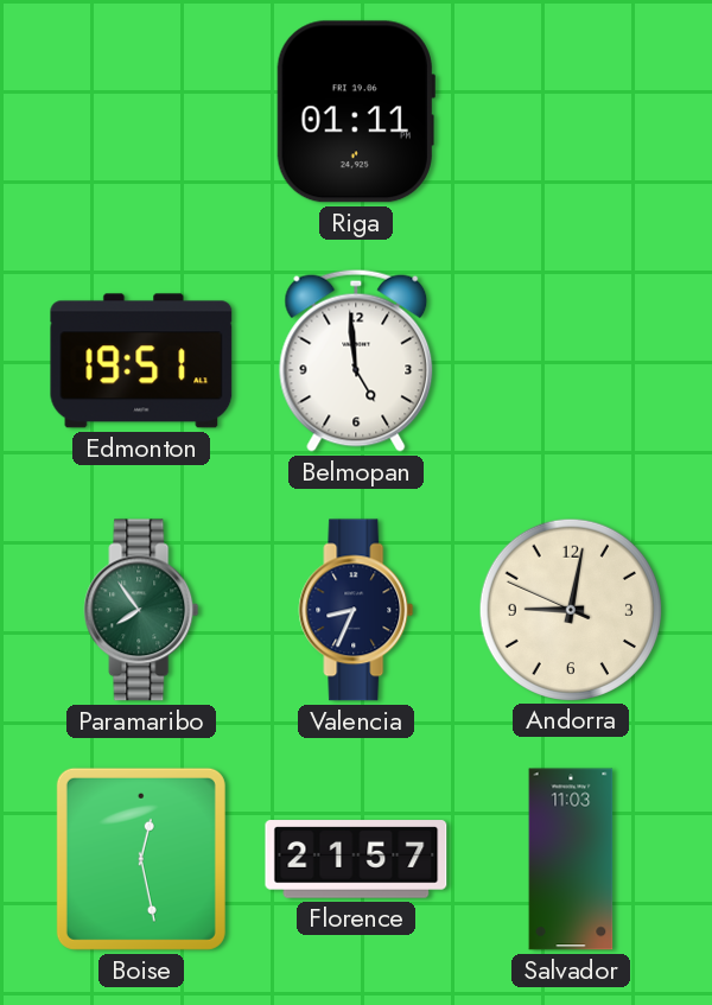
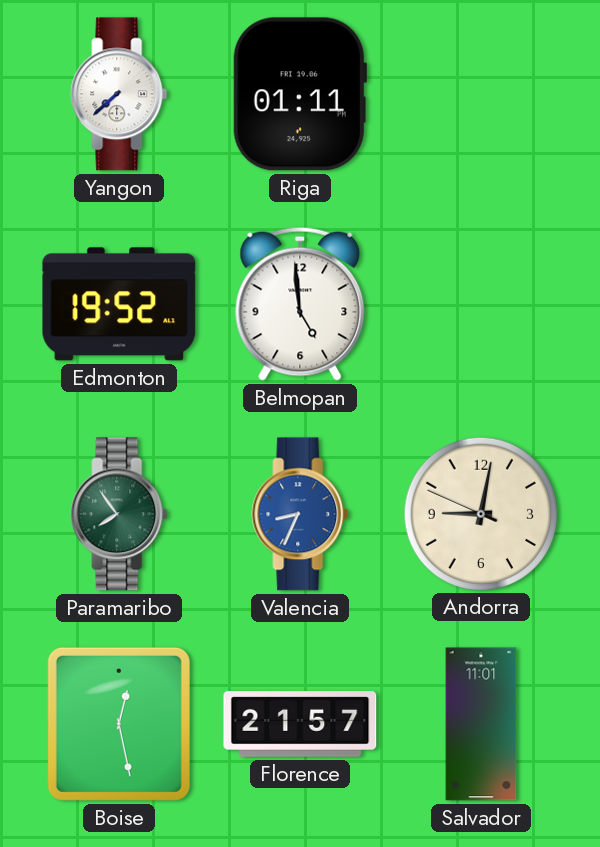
Yangon: none -> 7:38 (119, 94)
Edmonton: 19:51 -> 19:52 (119, 304)
Valencia dial: navy -> blue (300, 514)
Salvador: 11:03 -> 11:01 (481, 724)
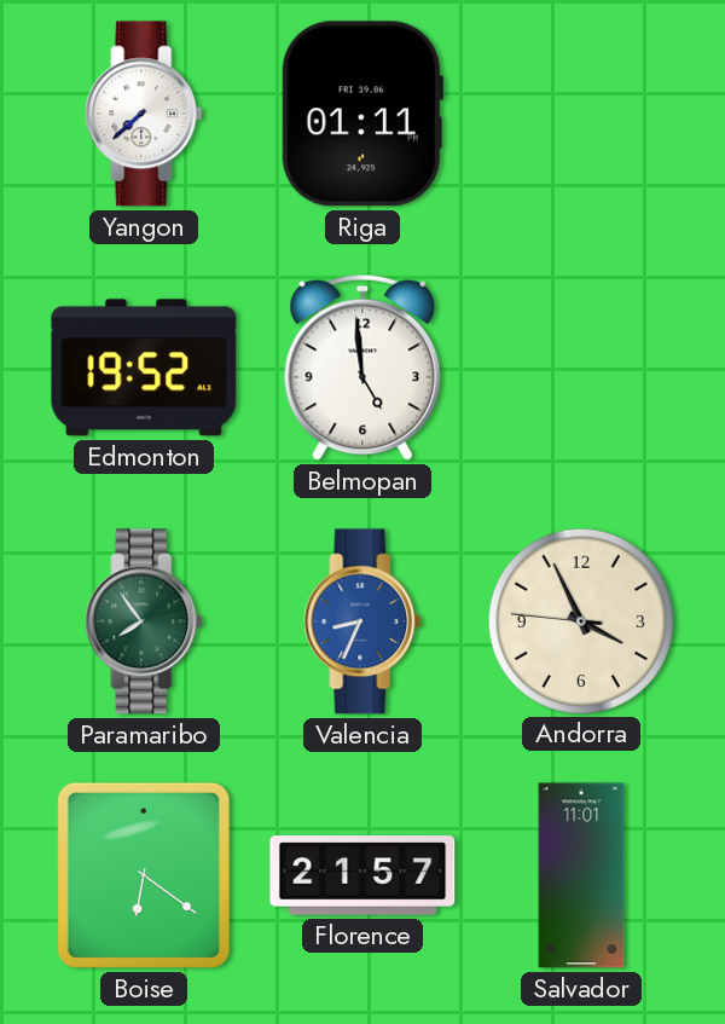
Andorra: 9:01 -> 3:55 (580, 620)
Boise: 12:28 -> 6:21 (144, 875)
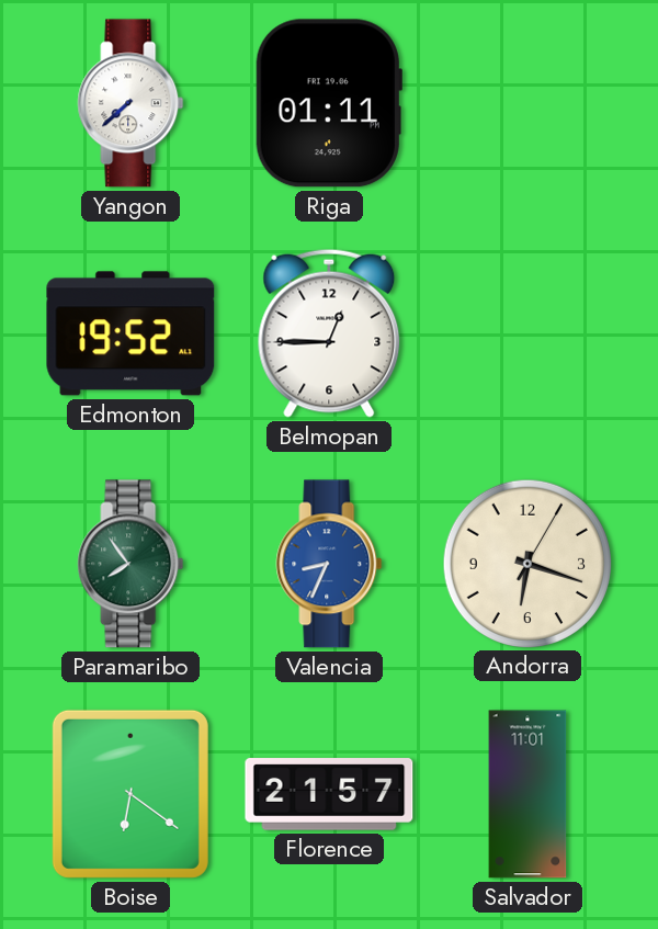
Belmopan: 4:59 -> 12:45 (329, 333)
Andorra: 3:55 -> 6:18 (526, 563)
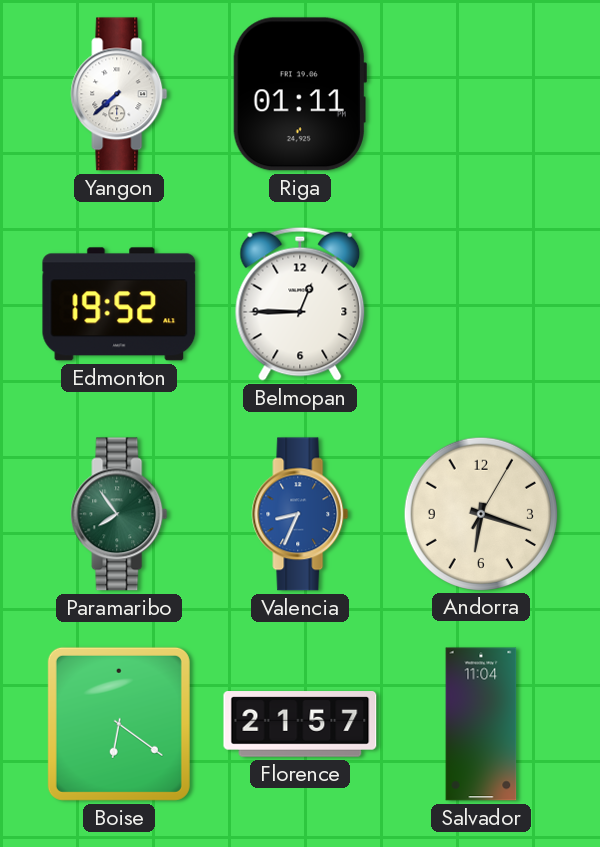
Salvador: 11:01 -> 11:04 (481, 724)
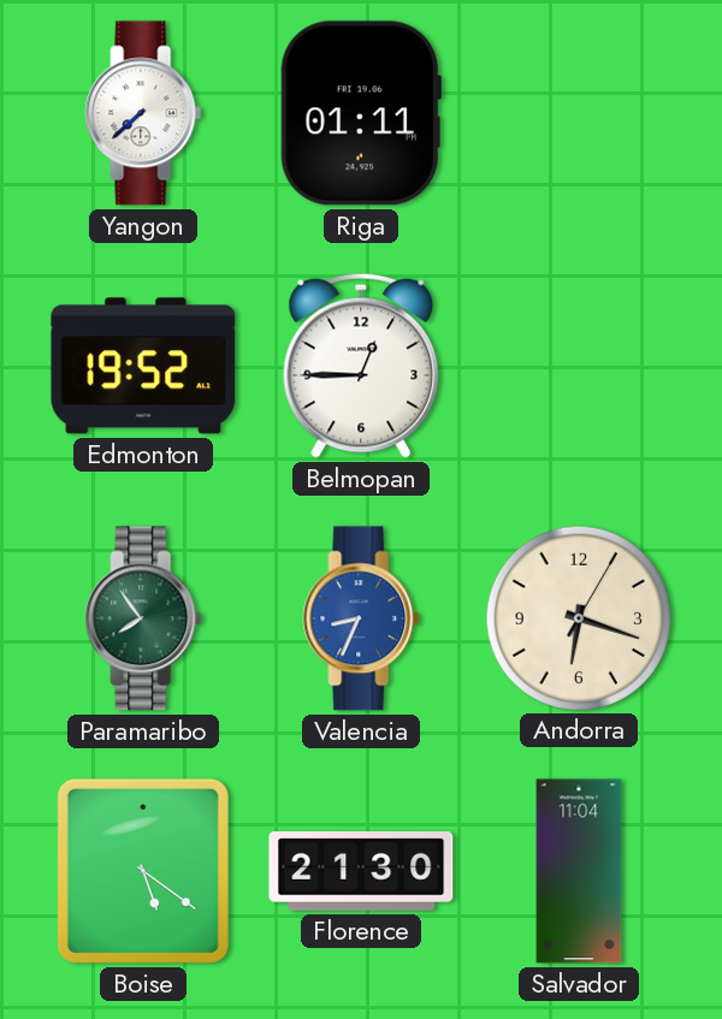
Boise: 6:21 -> 5:21 (143, 871)
Florence: 21:57 -> 21:30 (361, 871)
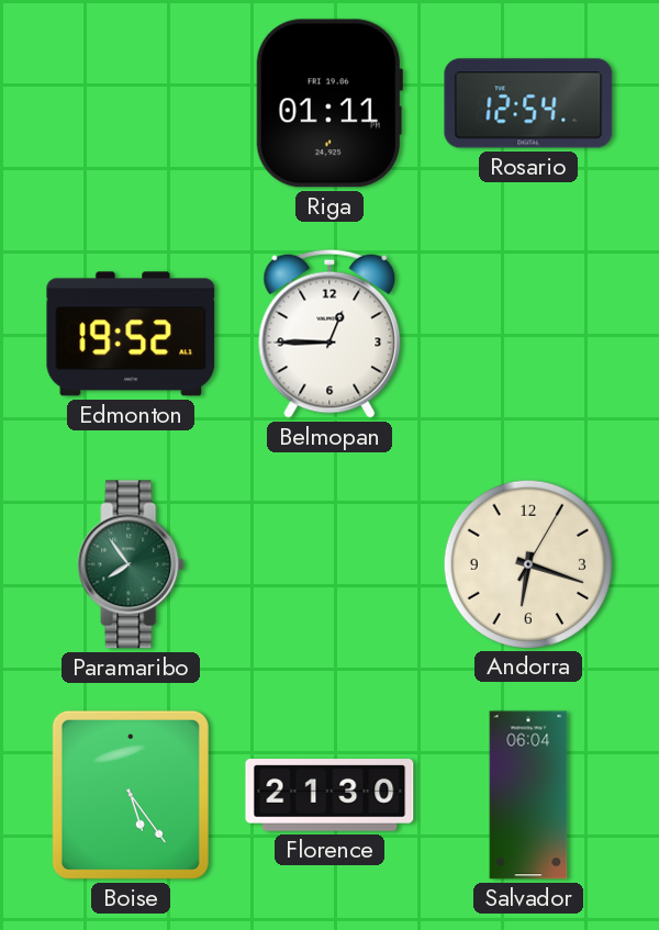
Yangon: 7:38 -> none (143, 113)
Rosario: none -> 12:54 (528, 103)
Valencia: 8:34 -> none (361, 618)
Boise: 5:21 -> 5:24 (131, 795)
Salvador: 11:04 -> 06:04 (528, 795)
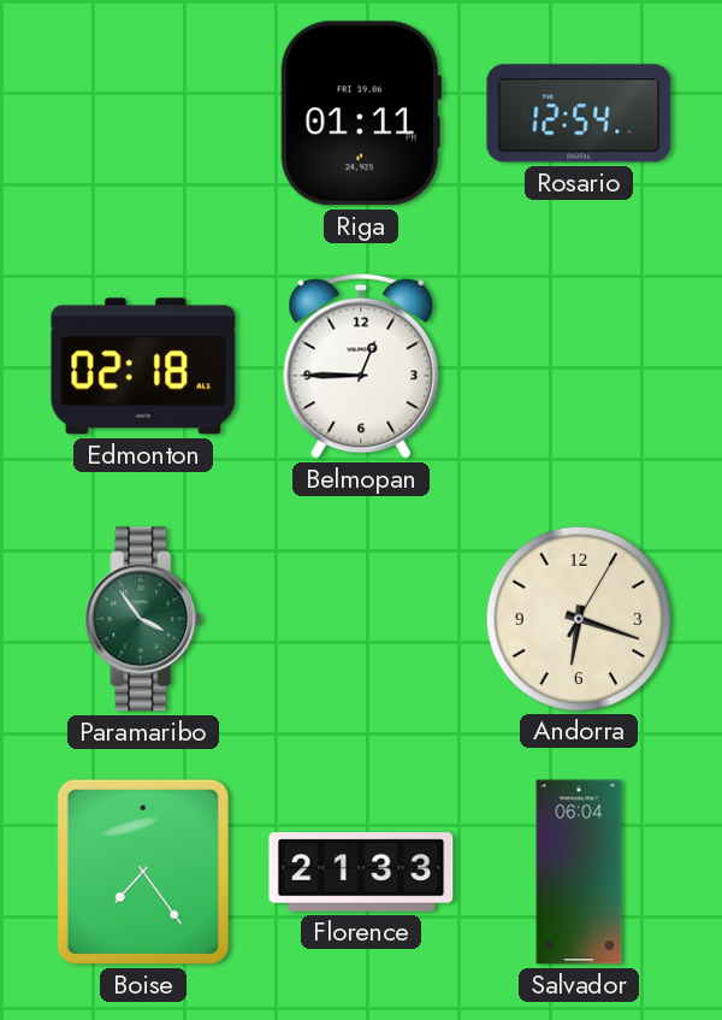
Edmonton: 19:52 -> 02:18 (143, 366)
Paramaribo: 7:54 -> 3:54 (143, 619)
Boise: 5:24 -> 7:24 (143, 872)
Florence: 21:30 -> 21:33 (361, 872)
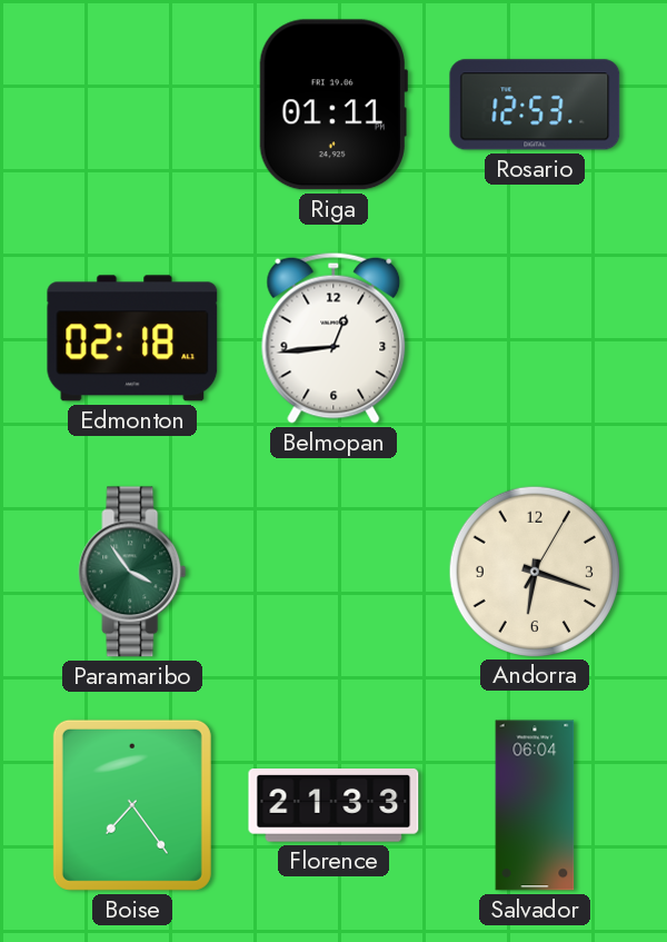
Rosario: 12:54 -> 12:53 (535, 105)
Belmopan: 12:45 -> 12:44 (333, 338)
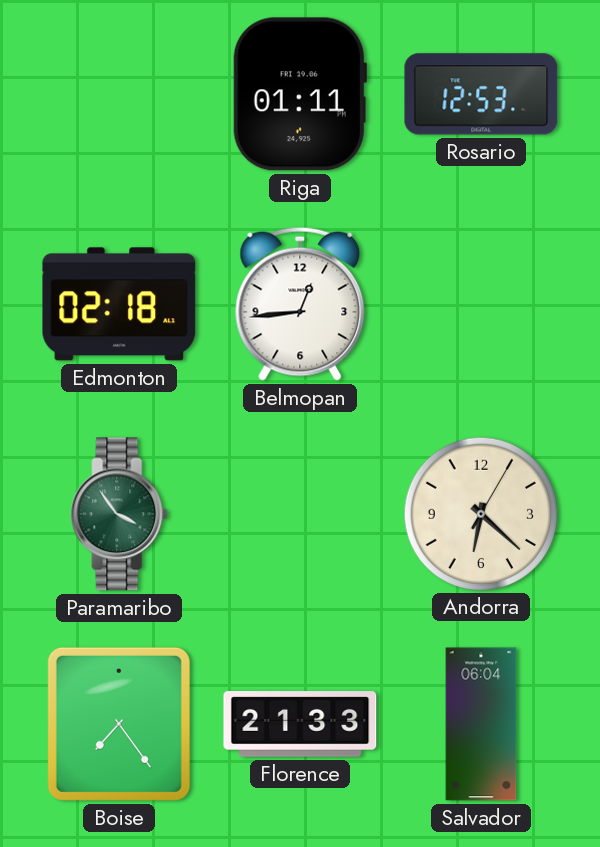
Andorra: 6:18 -> 6:22 (480, 513)
